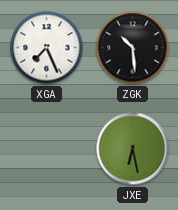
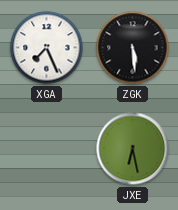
ZGK: 10:29 -> 5:29 (133, 48)
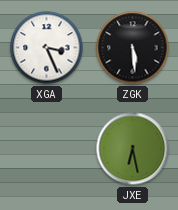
XGA: 7:26 -> 3:26 (47, 48)
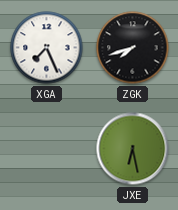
XGA: 3:26 -> 7:26 (47, 48)
ZGK: 5:29 -> 7:42 (133, 48)
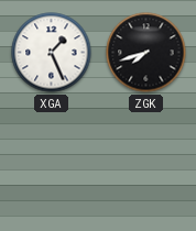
XGA: 7:26 -> 1:26 (52, 53)
JXE: 6:28 -> none (133, 149)
